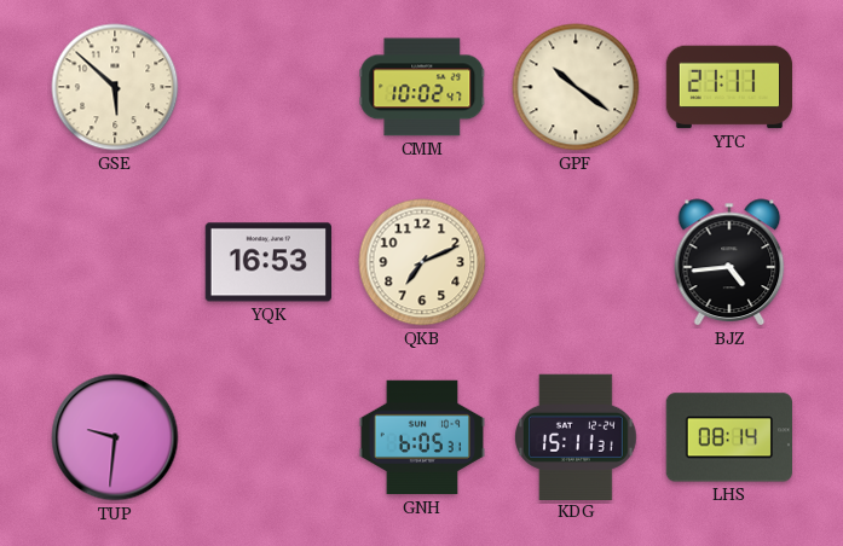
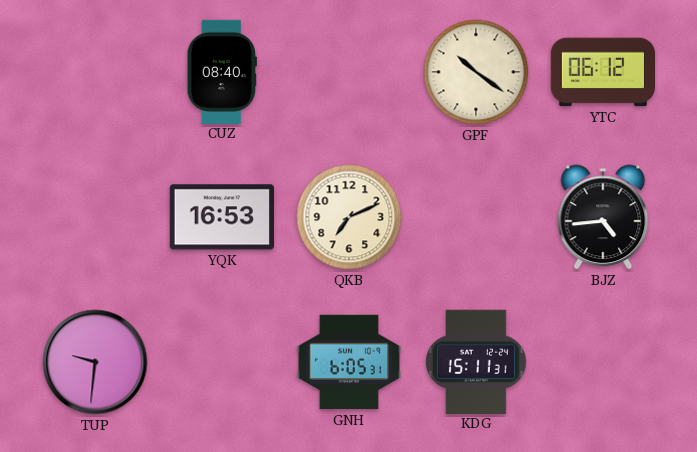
GSE: 5:52 -> none (115, 87)
CUZ: none -> 08:40 (222, 71)
CMM: 10:02 -> none (422, 87)
YTC: 21:11 -> 06:12 (603, 72)
LHS: 08:14 -> none (728, 437)
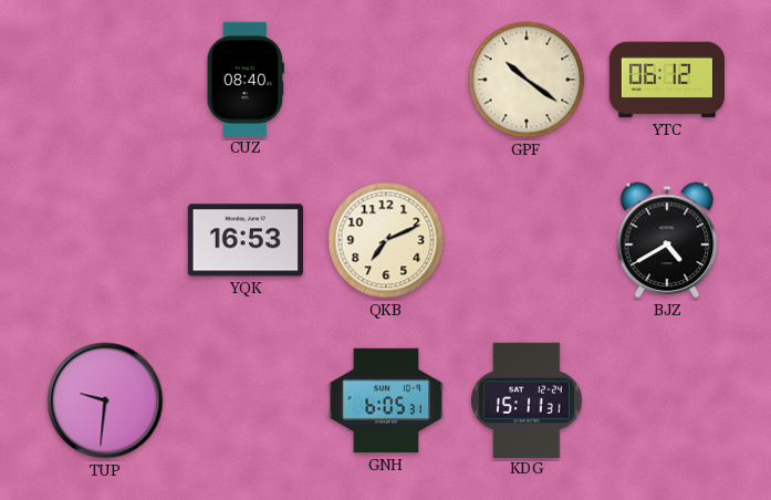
BJZ: 4:44 -> 4:40 (667, 240)
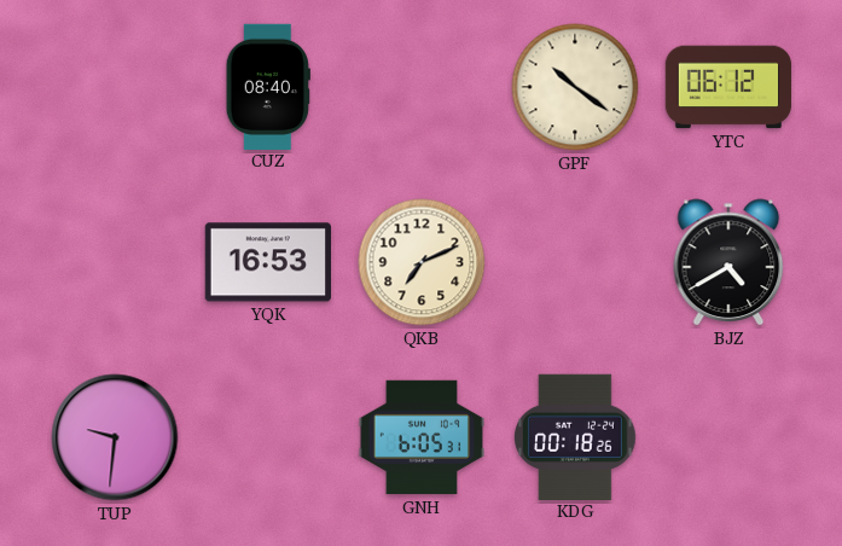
KDG: 15:11 -> 00:18 (576, 436)
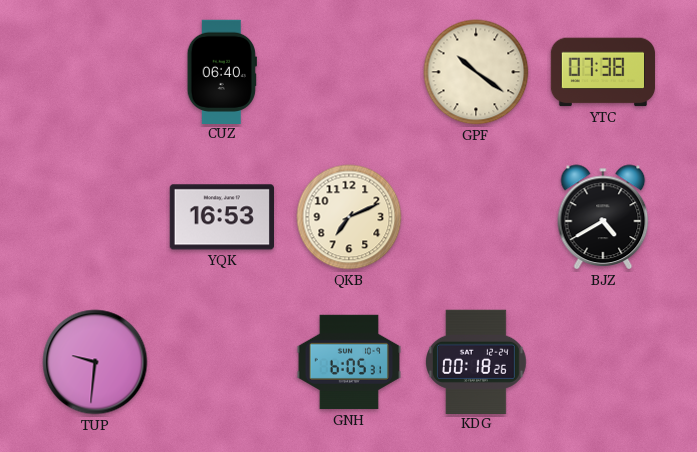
CUZ: 08:40 -> 06:40 (222, 71)
YTC: 06:12 -> 07:38 (603, 72)
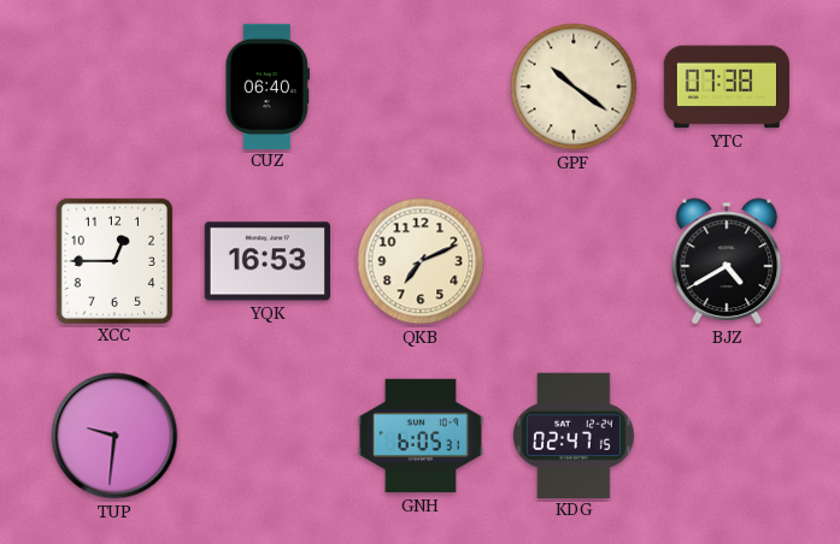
XCC: none -> 12:45 (113, 260)
KDG: 00:18 -> 02:47 (575, 434)
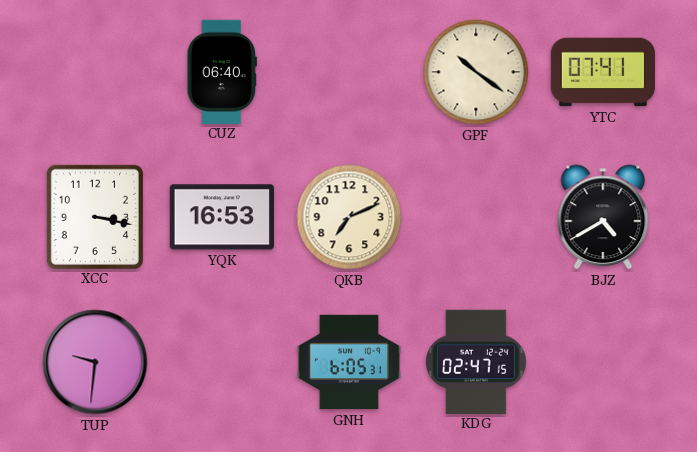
YTC: 07:38 -> 07:41 (603, 72)
XCC: 12:45 -> 3:17 (94, 216)
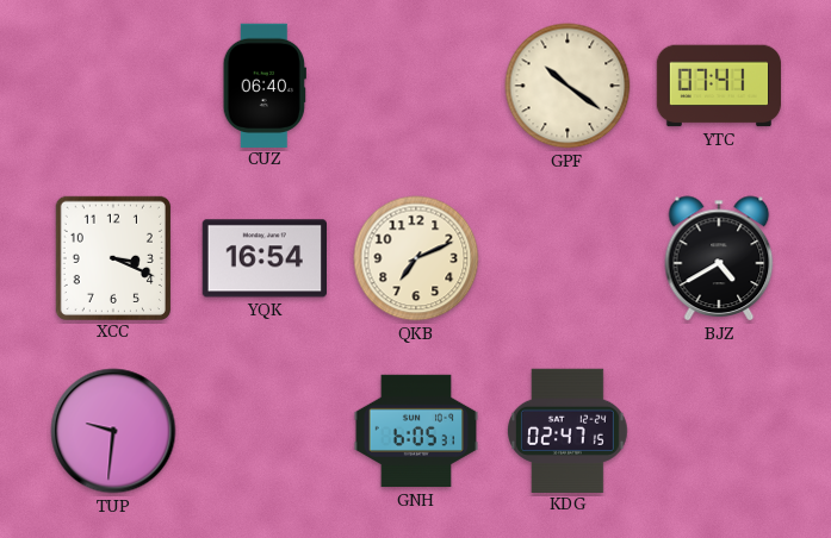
XCC: 3:17 -> 3:19 (112, 257)
YQK: 16:53 -> 16:54 (263, 258)
